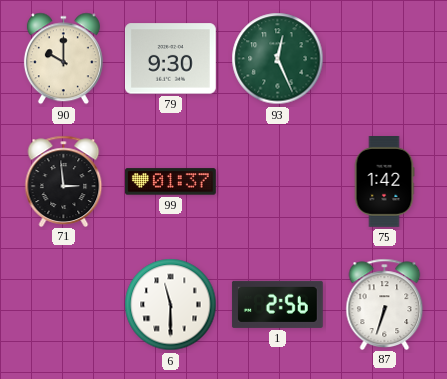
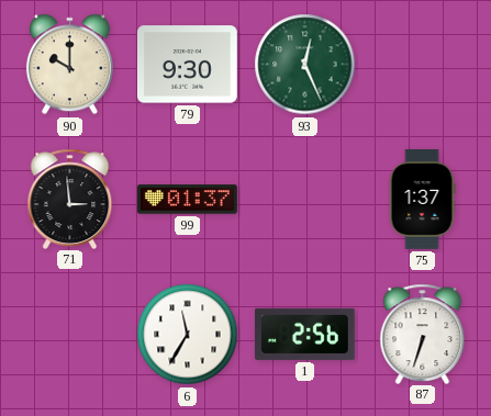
75: 1:42 -> 1:37 (422, 200)
6: 11:30 -> 11:35 (188, 335)
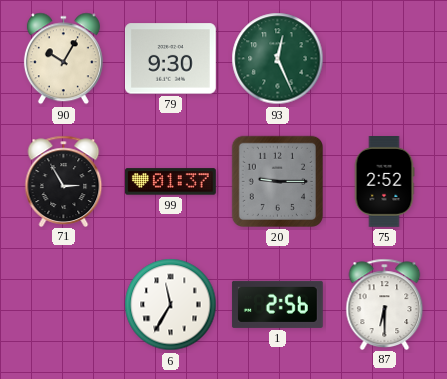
90: 10:00 -> 10:05 (63, 59)
71: 2:59 -> 2:55 (64, 181)
20: none -> 9:15 (277, 181)
75: 1:37 -> 2:52 (384, 182)
87: 6:33 -> 6:30 (385, 304)
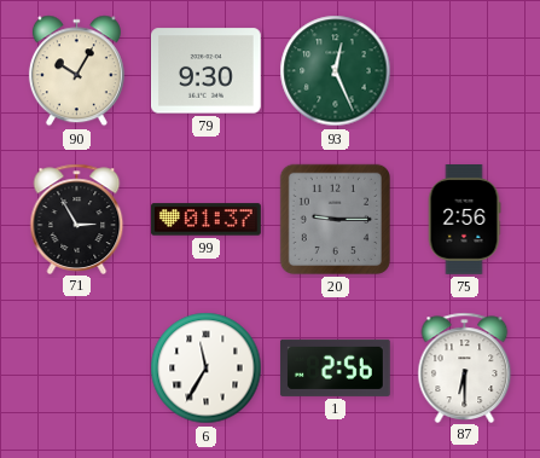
75: 2:52 -> 2:56 (464, 220)
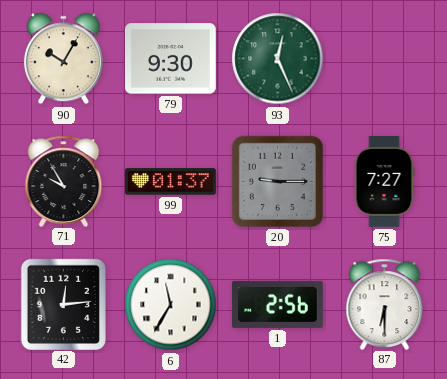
71: 2:55 -> 9:55 (64, 181)
75: 2:56 -> 7:27 (384, 182)
42: none -> 12:14 (63, 304)
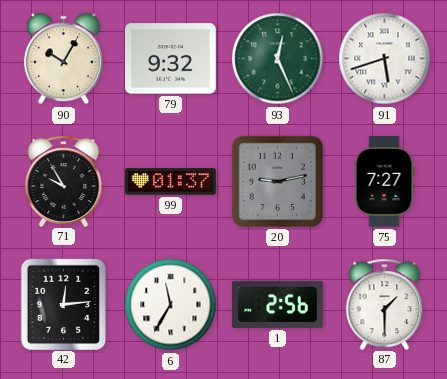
79: 9:30 -> 9:32 (170, 59)
91: none -> 5:42 (385, 59)
20: 9:15 -> 9:13 (277, 181)
87: 6:30 -> 1:30 (385, 304)
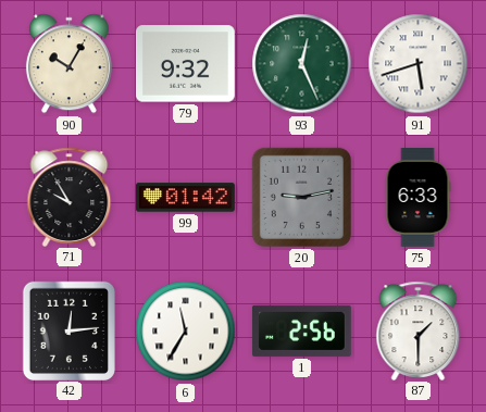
99: 01:37 -> 01:42 (186, 198)
75: 7:27 -> 6:33 (418, 198)
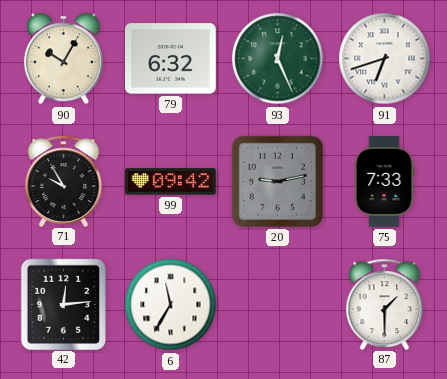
79: 9:32 -> 6:32 (170, 59)
91: 5:42 -> 6:42 (385, 59)
99: 01:42 -> 09:42 (171, 182)
75: 6:33 -> 7:33 (384, 182)
1: 2:56 -> none (301, 330)
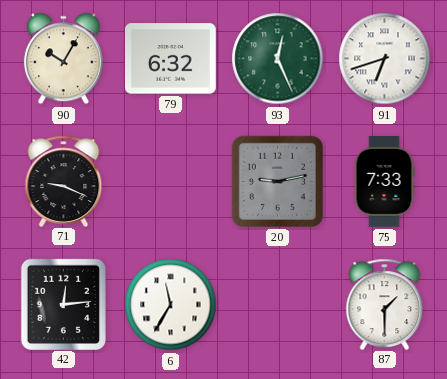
71: 9:55 -> 9:19 (64, 181)
99: 09:42 -> none (171, 182)
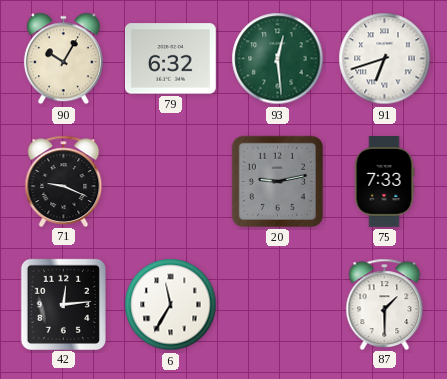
93: 12:26 -> 12:29 (278, 59)
